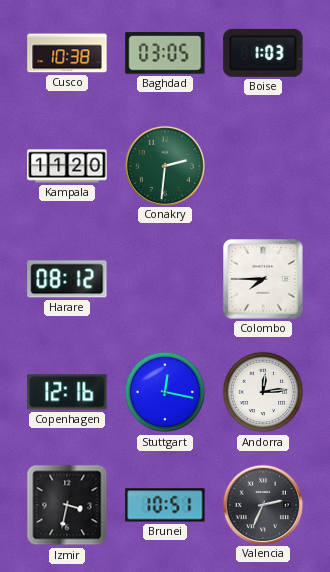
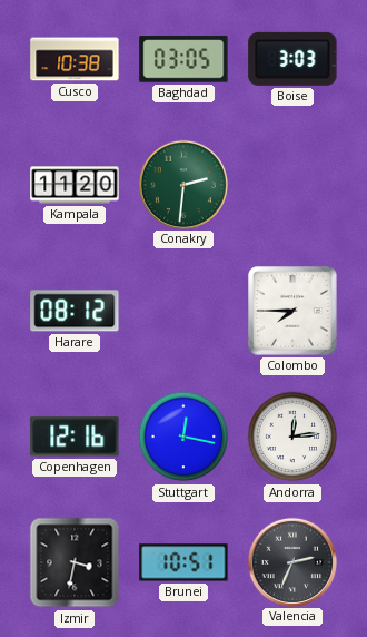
Boise: 1:03 -> 3:03 (292, 59)
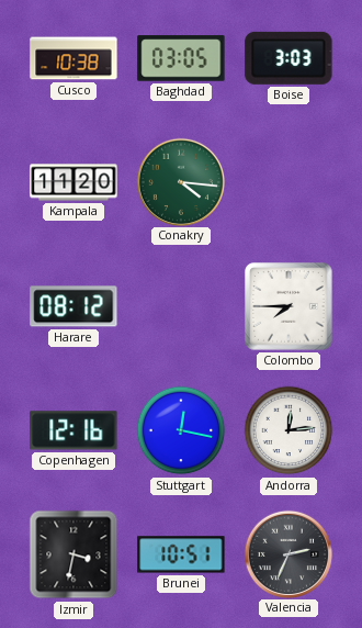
Conakry: 2:31 -> 4:16 (180, 181)
